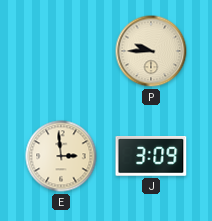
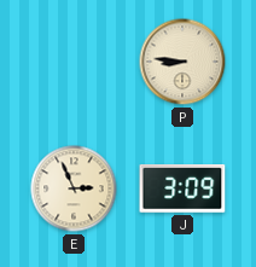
P: 9:45 -> 8:46 (182, 62)
E: 2:59 -> 2:56 (74, 188)
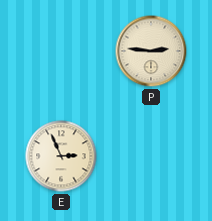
P: 8:46 -> 2:46 (151, 51)
J: 3:09 -> none (182, 190)
